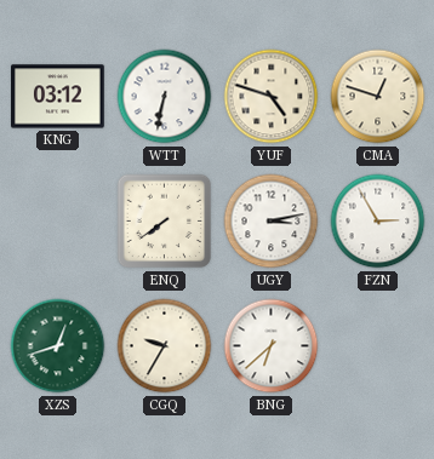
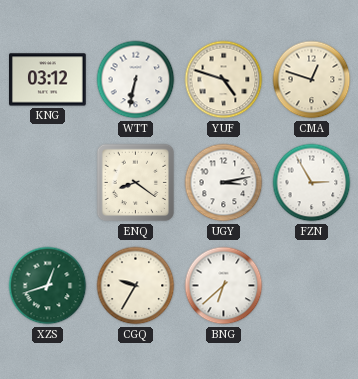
ENQ: 7:39 -> 8:21 (136, 183)
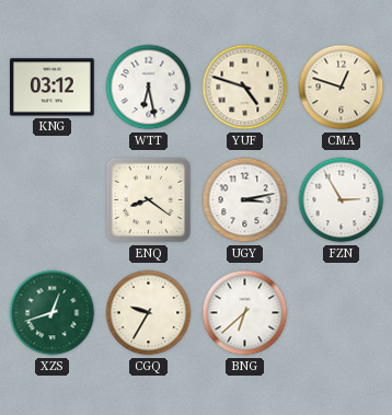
WTT: 6:32 -> 6:28 (149, 88)
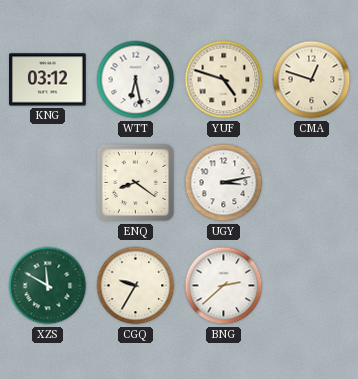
FZN: 2:55 -> none (342, 200)
XZS: 12:42 -> 11:50 (48, 286)
BNG: 6:38 -> 2:38 (224, 286)
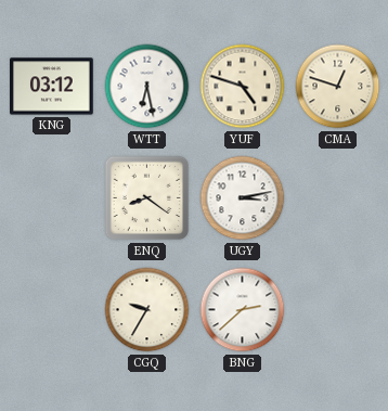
XZS: 11:50 -> none (48, 286)
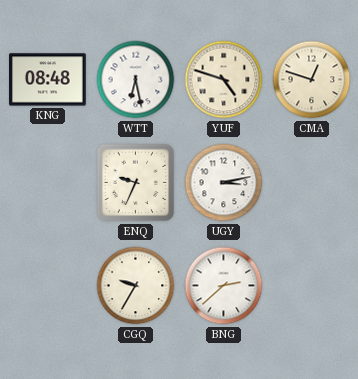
KNG: 03:12 -> 08:48 (48, 80)
ENQ: 8:21 -> 9:34 (136, 183)
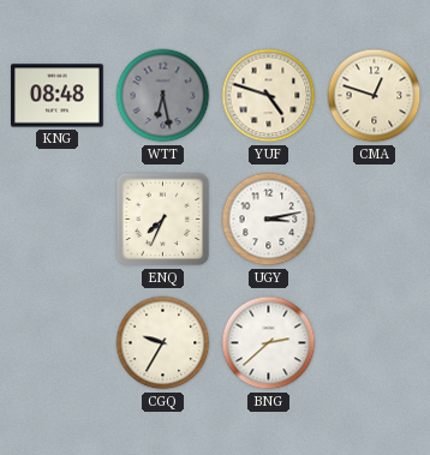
WTT dial: white -> grey (163, 96)
ENQ: 9:34 -> 7:34 (163, 220)
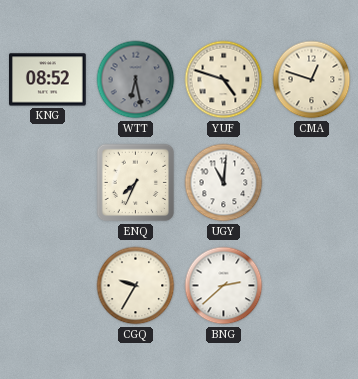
KNG: 08:48 -> 08:52 (48, 80)
UGY: 3:13 -> 11:01 (224, 183)
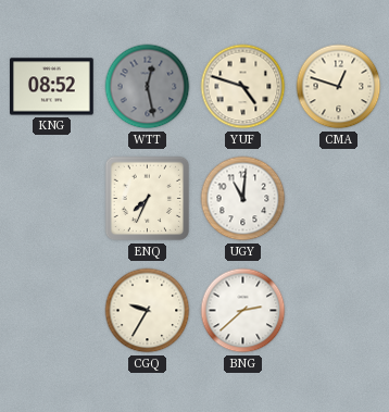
WTT: 6:28 -> 12:28 (148, 87)
